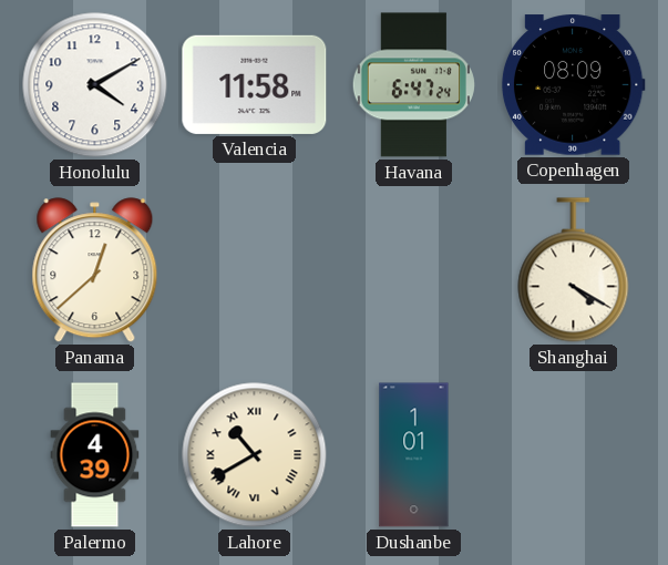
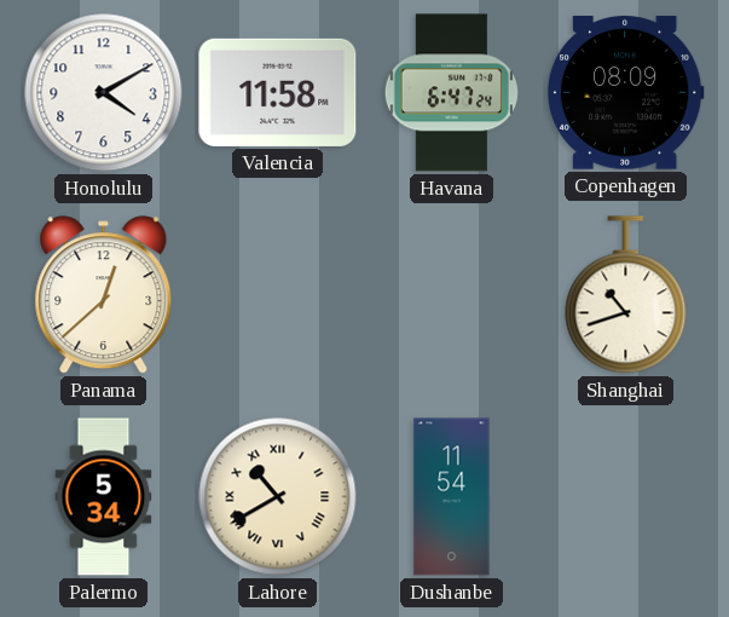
Shanghai: 4:20 -> 10:42 (626, 295)
Palermo: 4:39 -> 5:34 (104, 497)
Dushanbe: 1:01 -> 11:54 (452, 497)
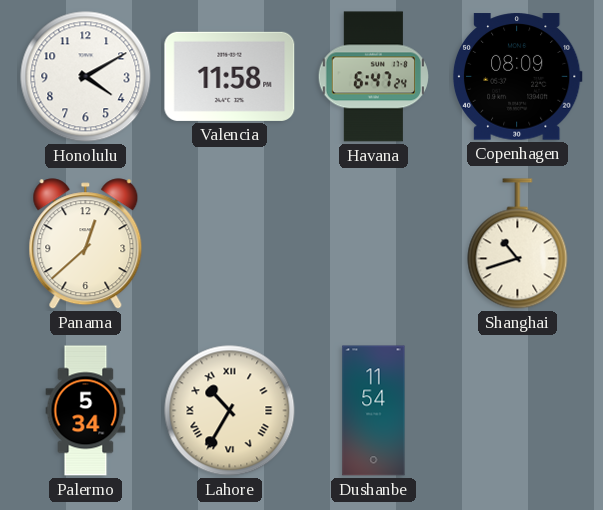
Lahore: 10:40 -> 10:35 (230, 411)
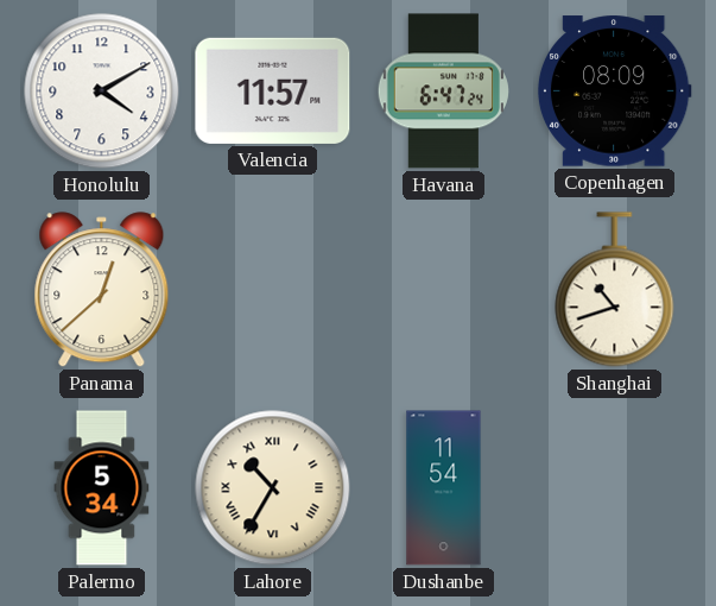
Valencia: 11:58 -> 11:57 (273, 90)
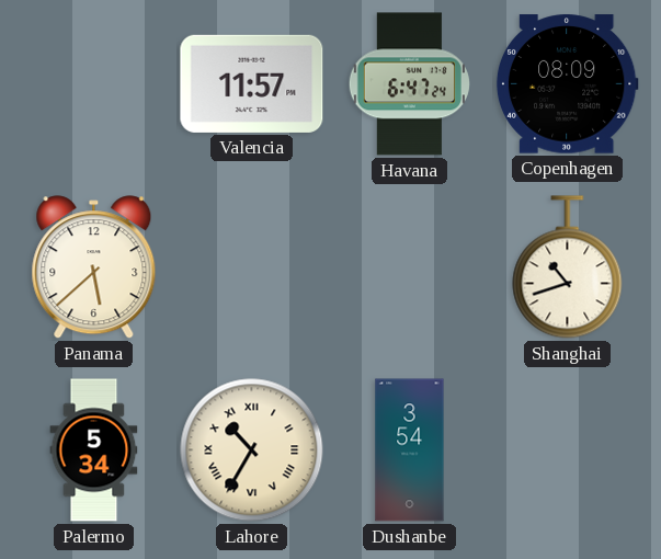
Honolulu: 4:10 -> none (102, 91)
Panama: 12:38 -> 5:38 (94, 267)
Dushanbe: 11:54 -> 3:54 (410, 450)
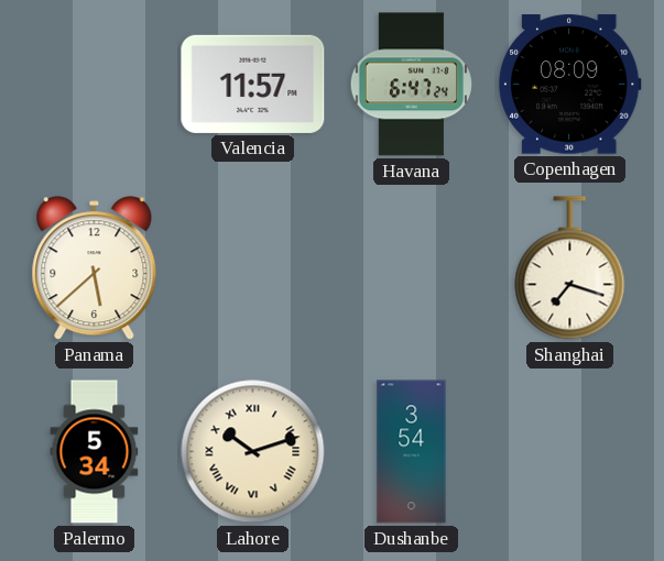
Shanghai: 10:42 -> 7:18 (570, 268)
Lahore: 10:35 -> 10:12 (253, 452)
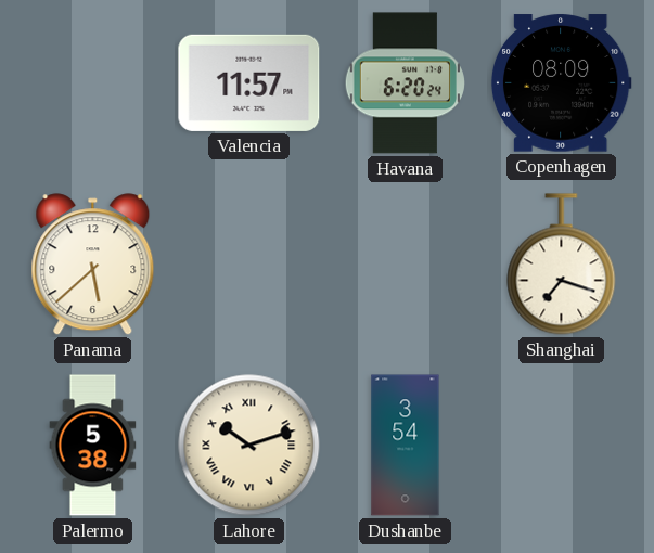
Havana: 6:47 -> 6:20 (405, 83)
Palermo: 5:34 -> 5:38 (93, 446)
